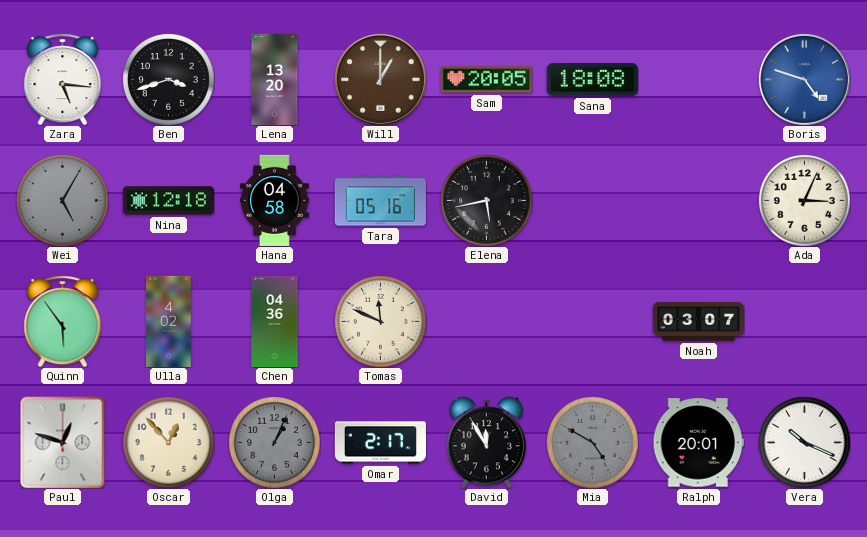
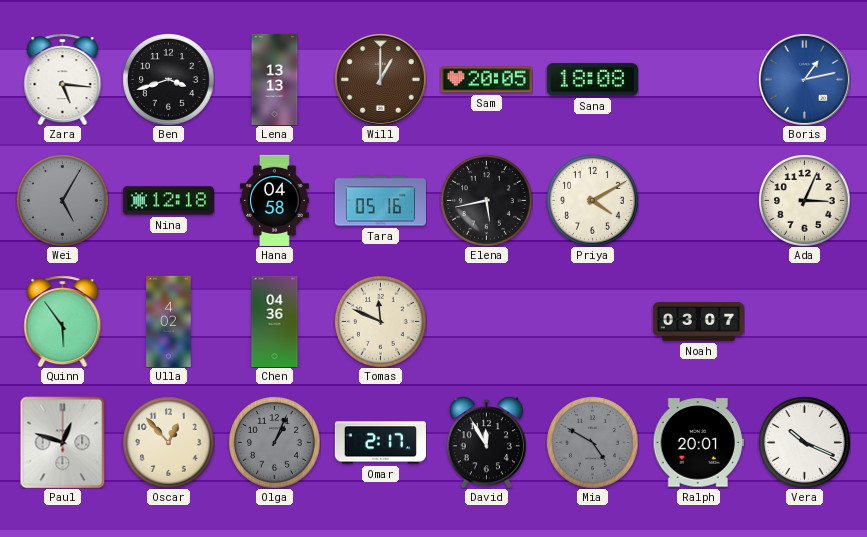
Lena: 13:20 -> 13:13 (275, 79)
Boris: 4:48 -> 1:13 (804, 79)
Priya: none -> 4:10 (593, 201)
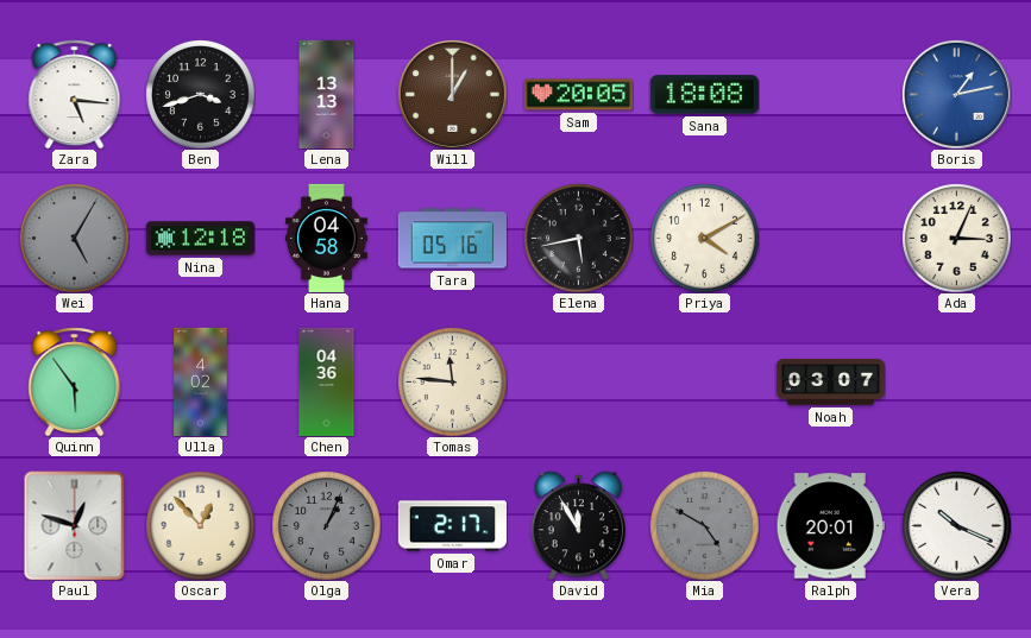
Tomas: 11:49 -> 11:46 (453, 383)
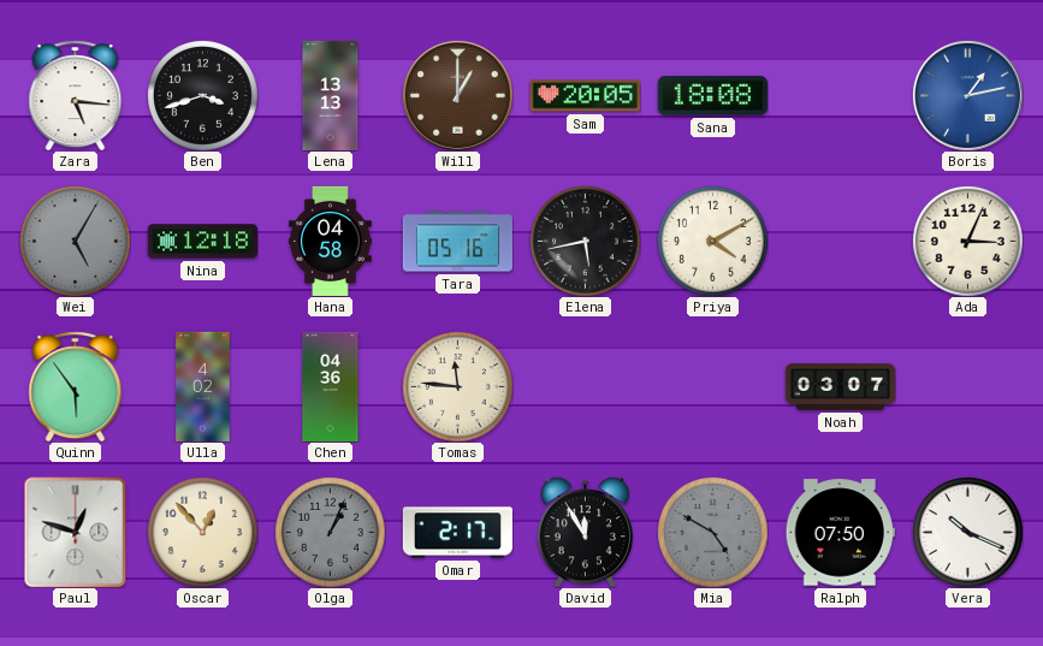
Ralph: 20:01 -> 07:50 (840, 533)
